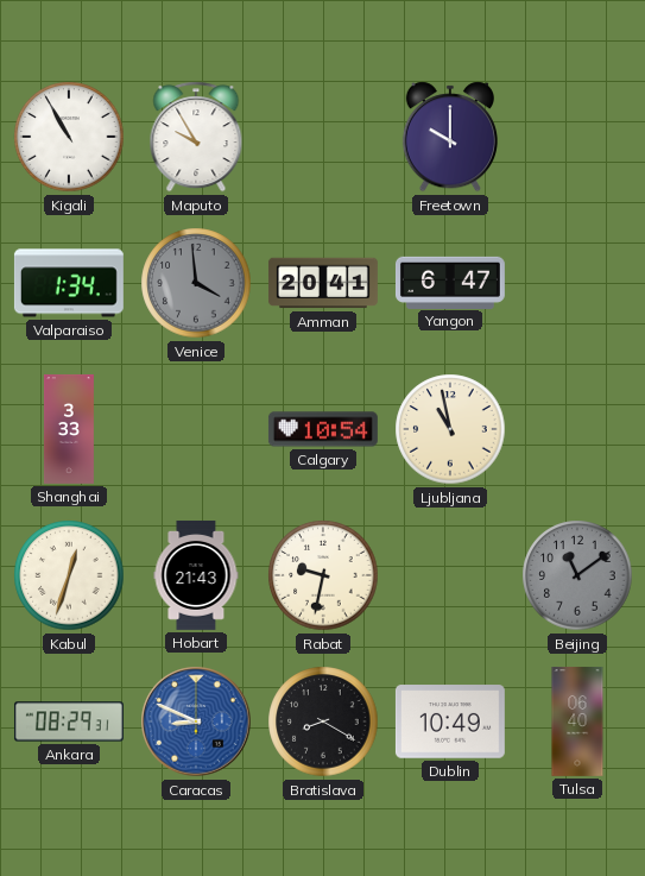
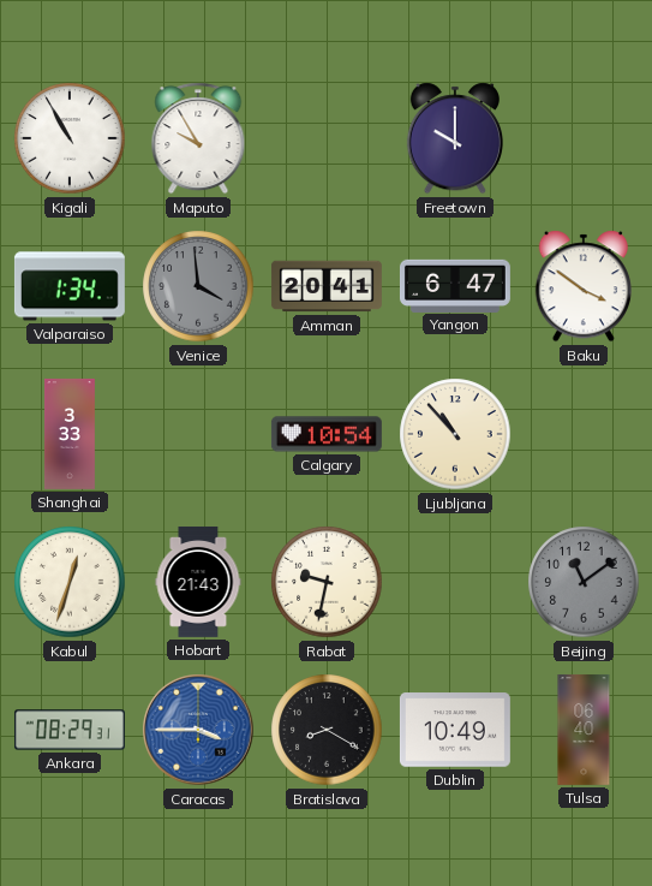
Baku: none -> 3:51 (582, 286)
Ljubljana: 10:58 -> 10:53 (455, 434)
Caracas: 8:49 -> 3:45 (198, 730)
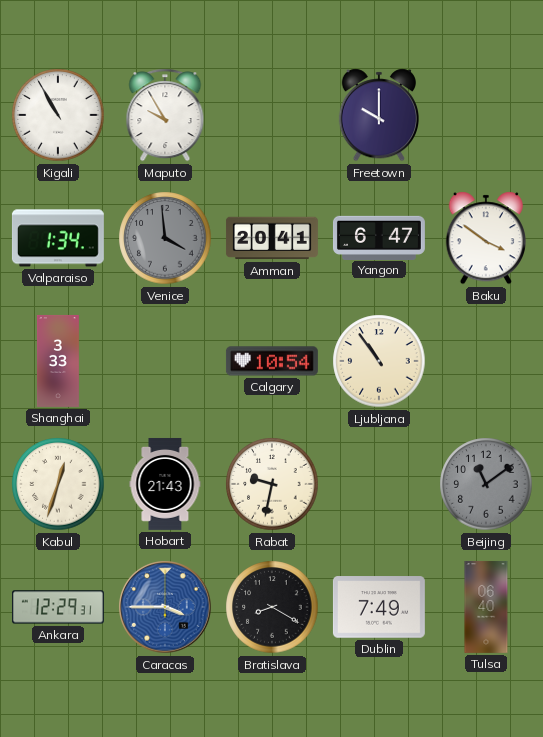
Ljubljana: 10:53 -> 10:54 (379, 361)
Ankara: 08:29 -> 12:29 (58, 607)
Dublin: 10:49 -> 7:49 (379, 607)
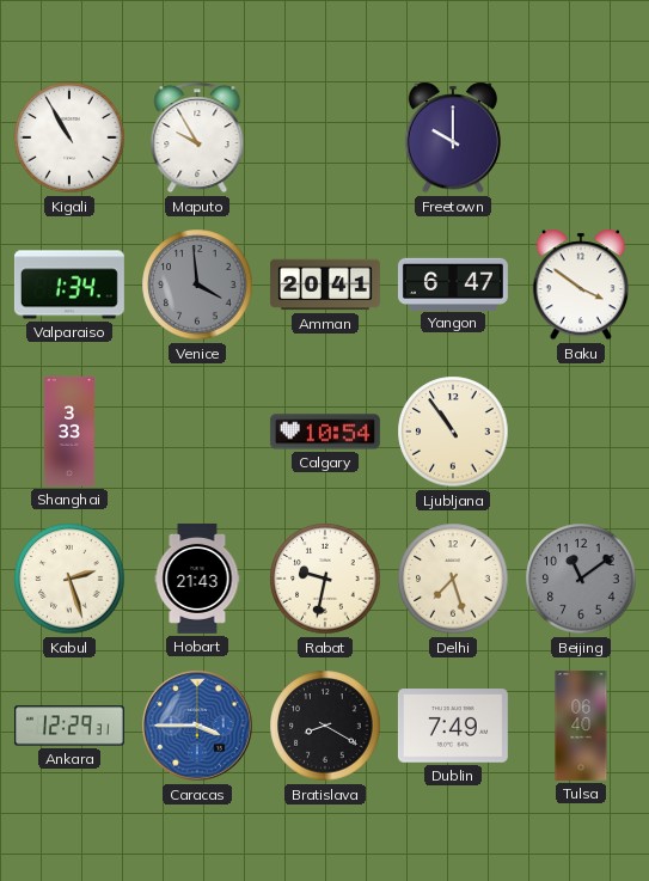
Kabul: 12:33 -> 2:27 (69, 579)
Delhi: none -> 7:27 (453, 579)
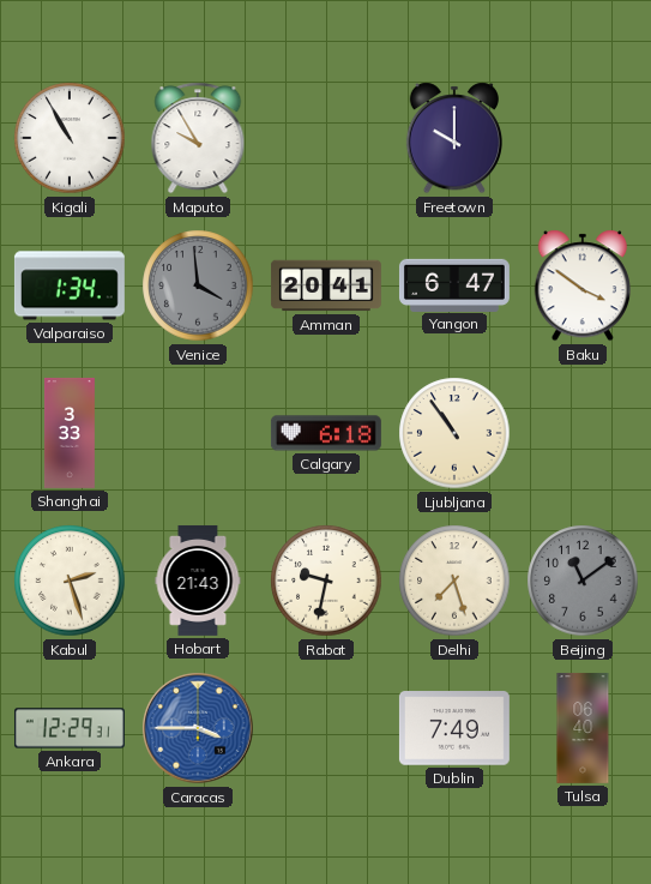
Calgary: 10:54 -> 6:18 (326, 433)
Bratislava: 8:20 -> none (325, 726)
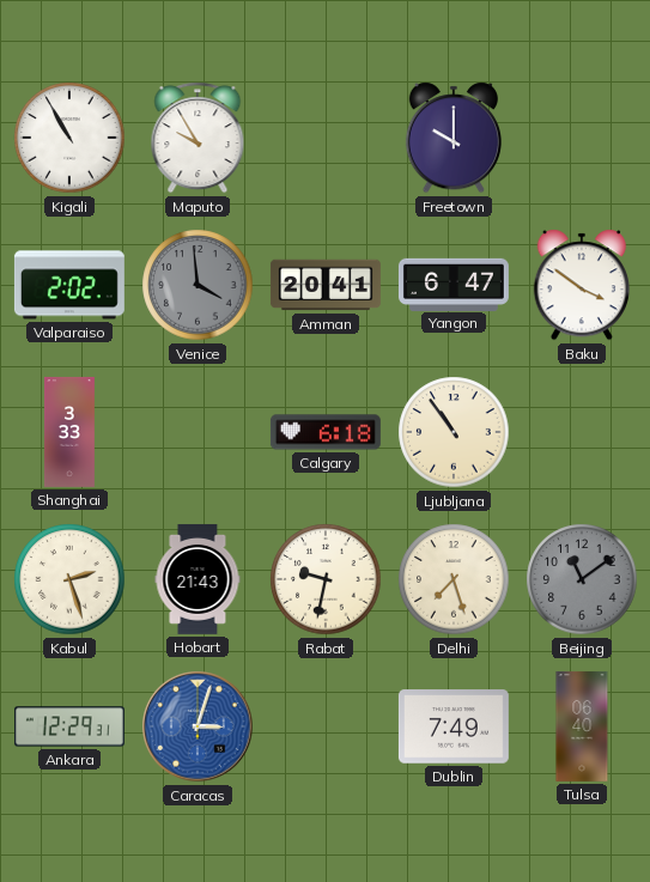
Valparaiso: 1:34 -> 2:02 (69, 285)
Caracas: 3:45 -> 3:03 (198, 726)
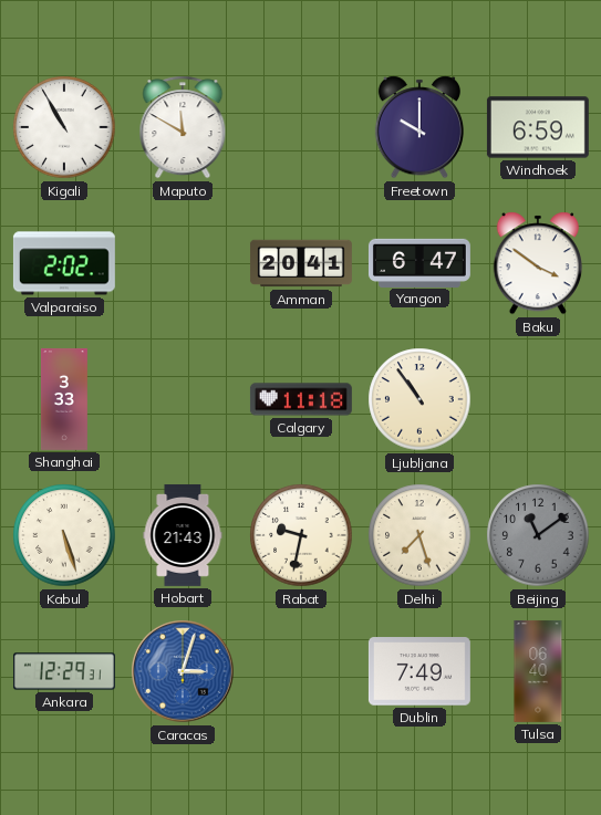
Maputo: 9:55 -> 11:50 (183, 127)
Windhoek: none -> 6:59 (538, 127)
Venice: 3:59 -> none (198, 285)
Calgary: 6:18 -> 11:18 (301, 399)
Kabul: 2:27 -> 5:27 (64, 535)
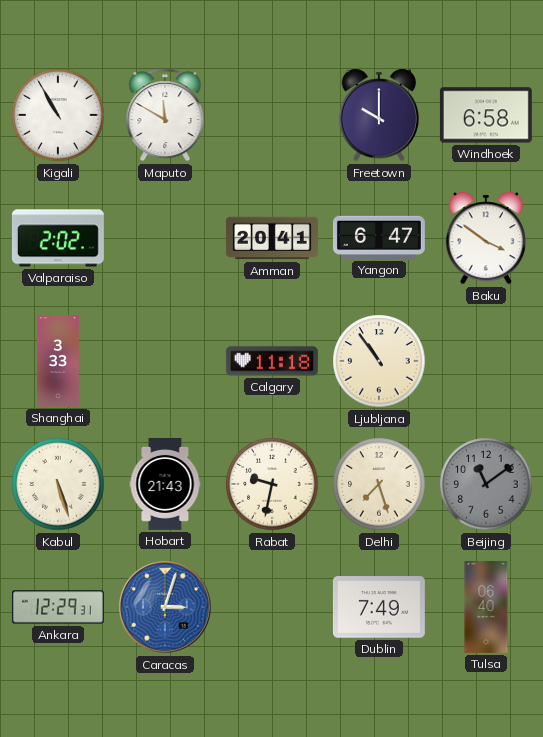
Windhoek: 6:59 -> 6:58 (486, 115)
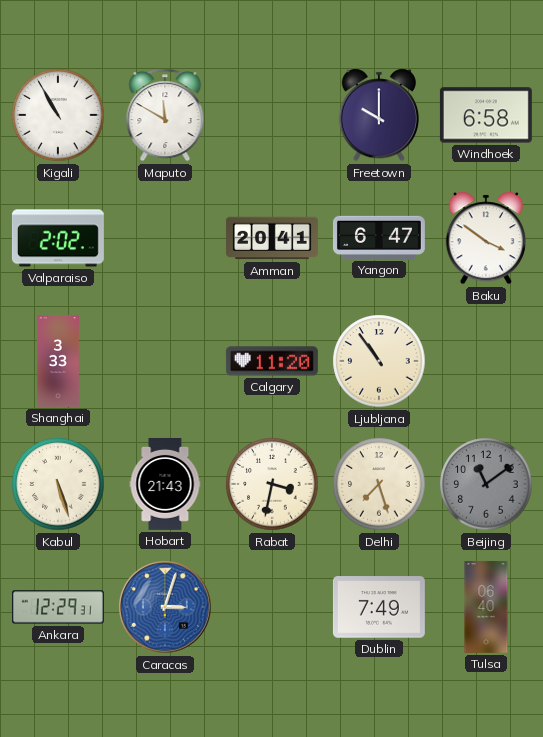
Calgary: 11:18 -> 11:20 (272, 361)
Rabat: 9:32 -> 3:32 (272, 484)
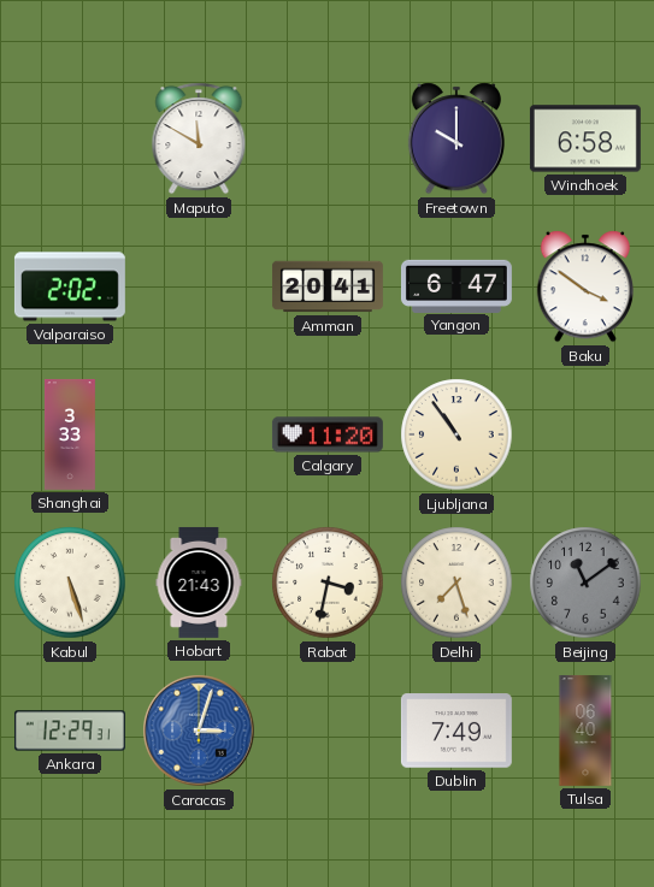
Kigali: 10:55 -> none (58, 115)
